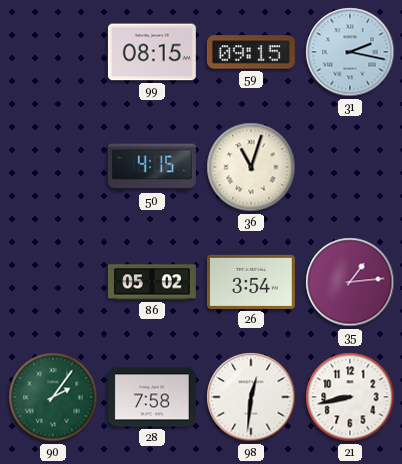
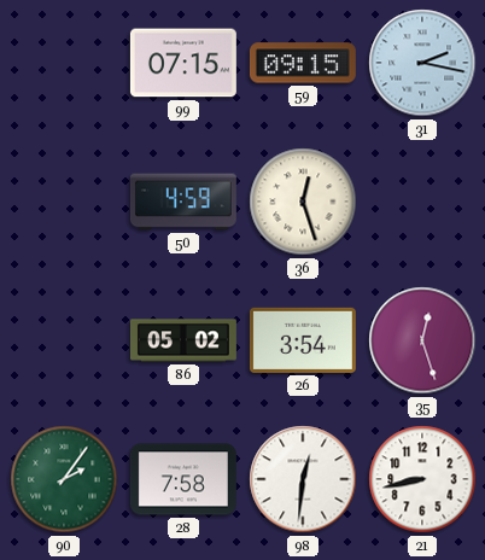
99: 08:15 -> 07:15 (183, 63)
50: 4:15 -> 4:59 (183, 202)
36: 11:03 -> 12:27 (303, 202)
35: 1:14 -> 12:27 (422, 340)
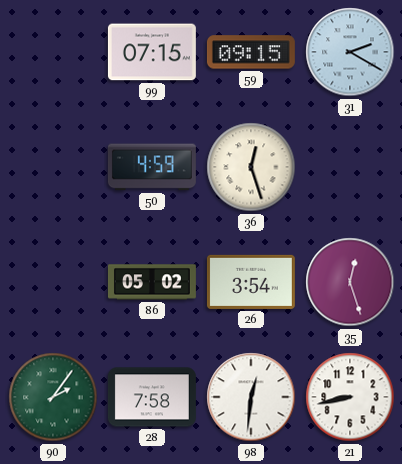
31: 2:17 -> 2:20 (350, 52)
